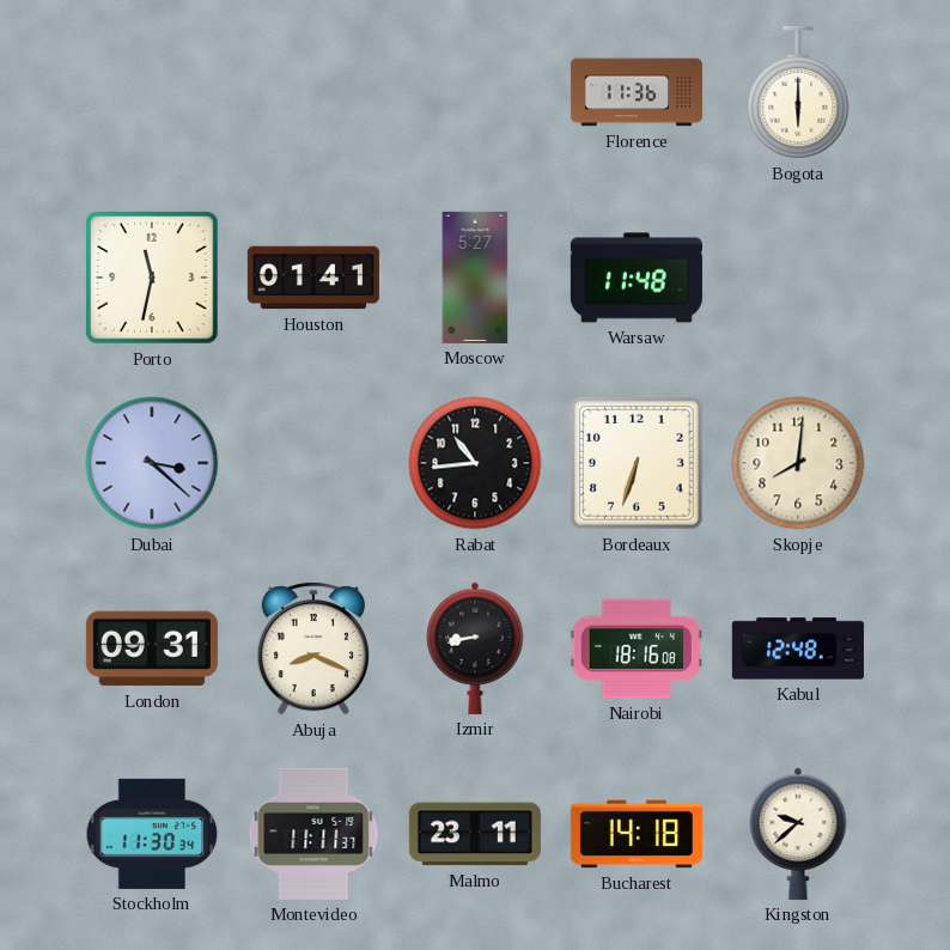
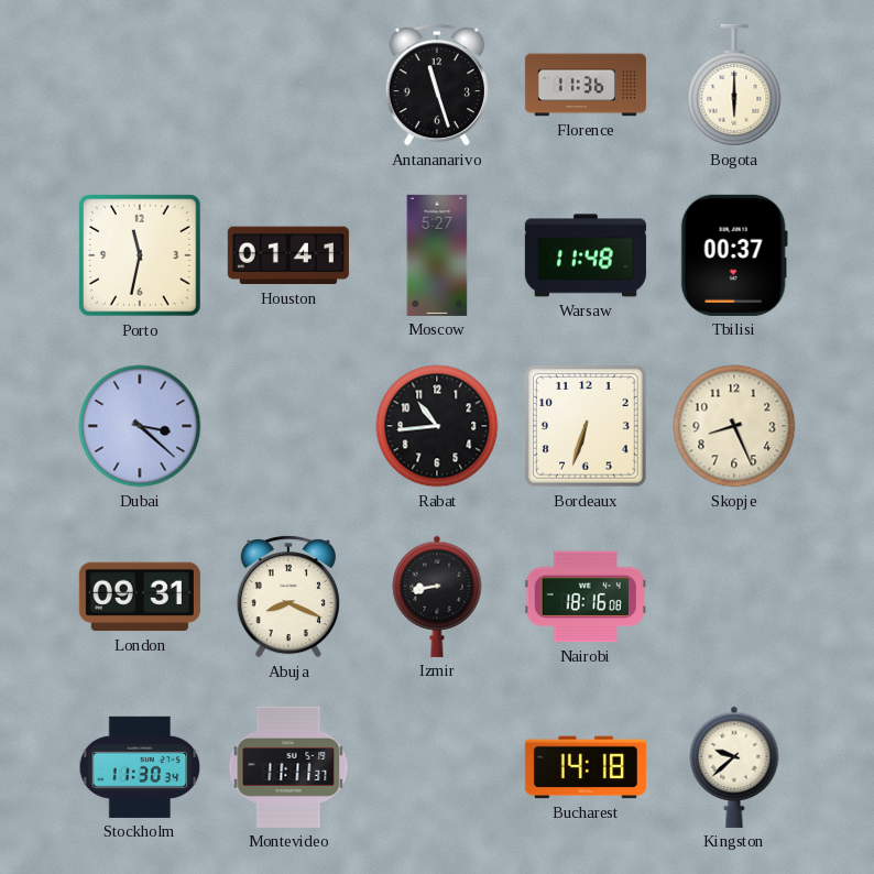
Antananarivo: none -> 11:27 (437, 85)
Tbilisi: none -> 00:37 (734, 255)
Skopje: 8:01 -> 8:26 (734, 426)
Kabul: 12:48 -> none (798, 648)
Malmo: 23:11 -> none (475, 834)
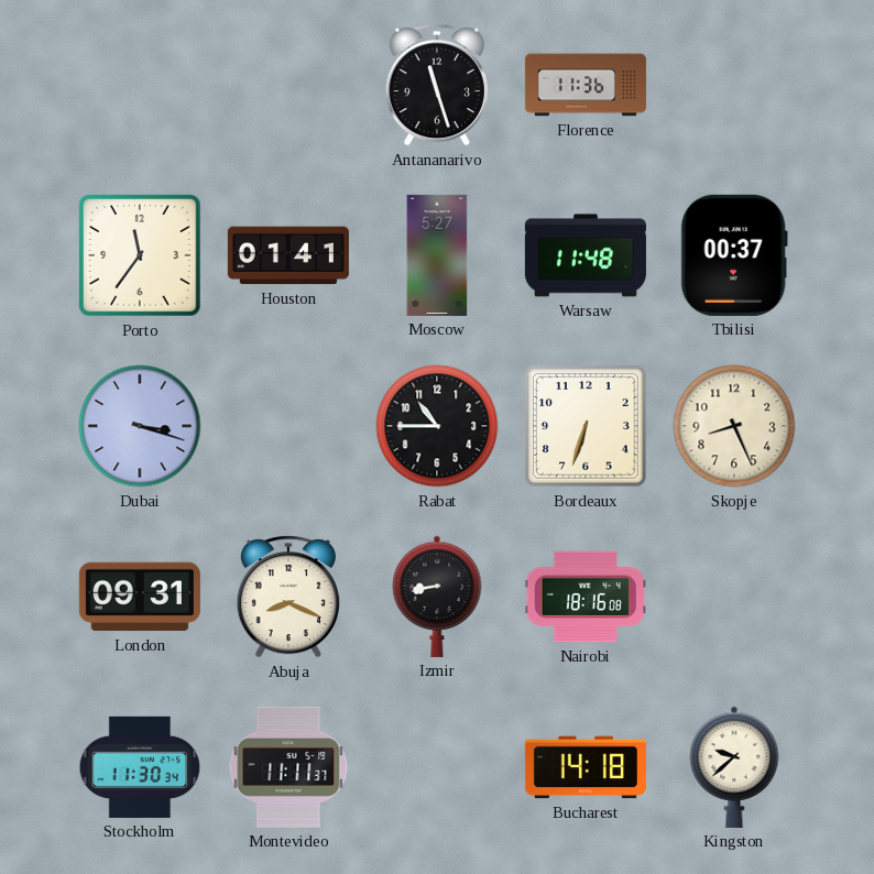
Bogota: 6:00 -> none (734, 85)
Porto: 11:32 -> 11:36 (140, 255)
Dubai: 3:22 -> 3:18 (140, 426)
Rabat: 10:44 -> 10:45 (437, 426)
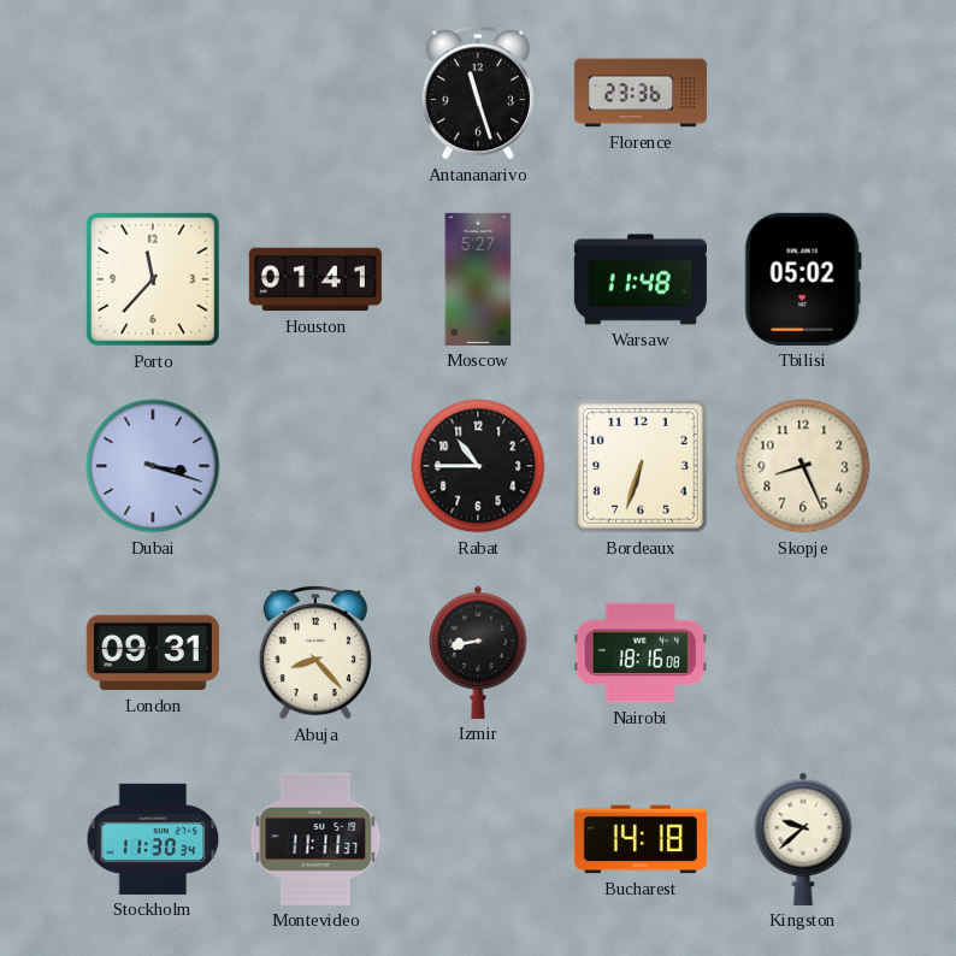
Florence: 11:36 -> 23:36 (641, 93)
Porto: 11:36 -> 11:37 (153, 279)
Tbilisi: 00:37 -> 05:02 (803, 279)
Abuja: 8:19 -> 8:23 (315, 653)
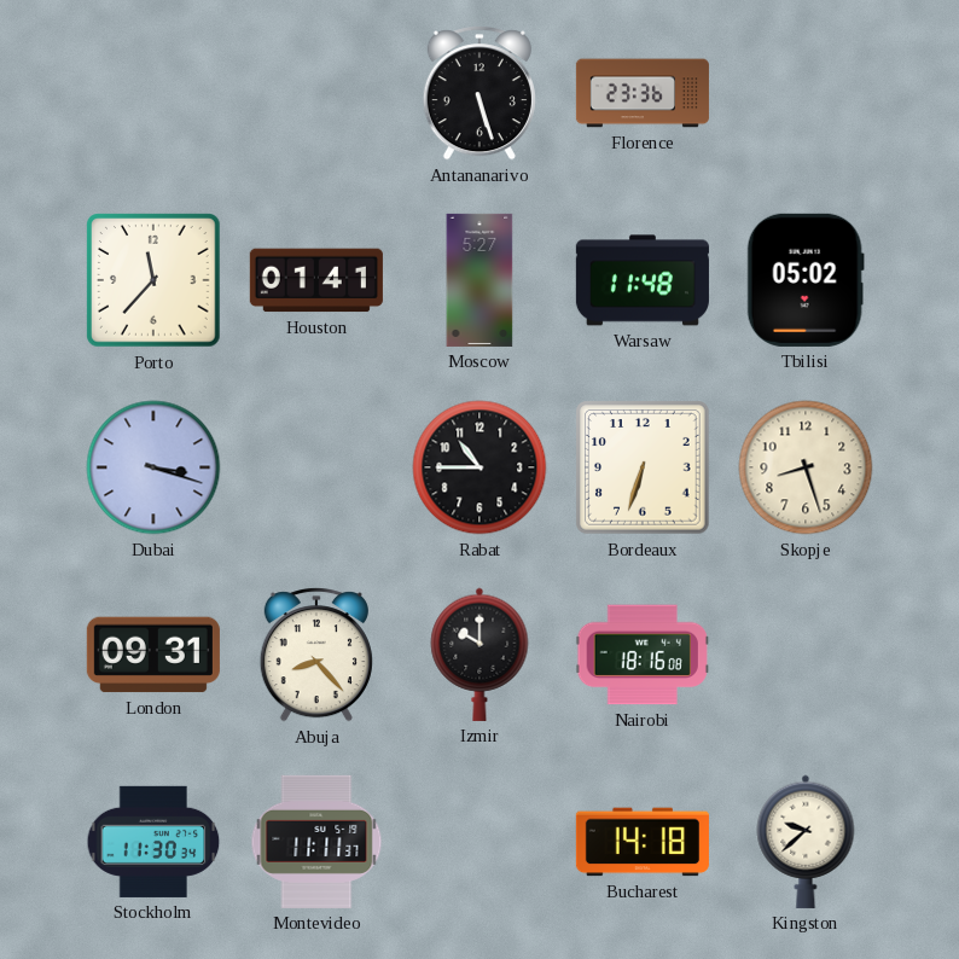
Antananarivo: 11:27 -> 5:27 (479, 93)
Skopje: 8:26 -> 8:27 (806, 467)
Izmir: 8:43 -> 10:00 (479, 655)
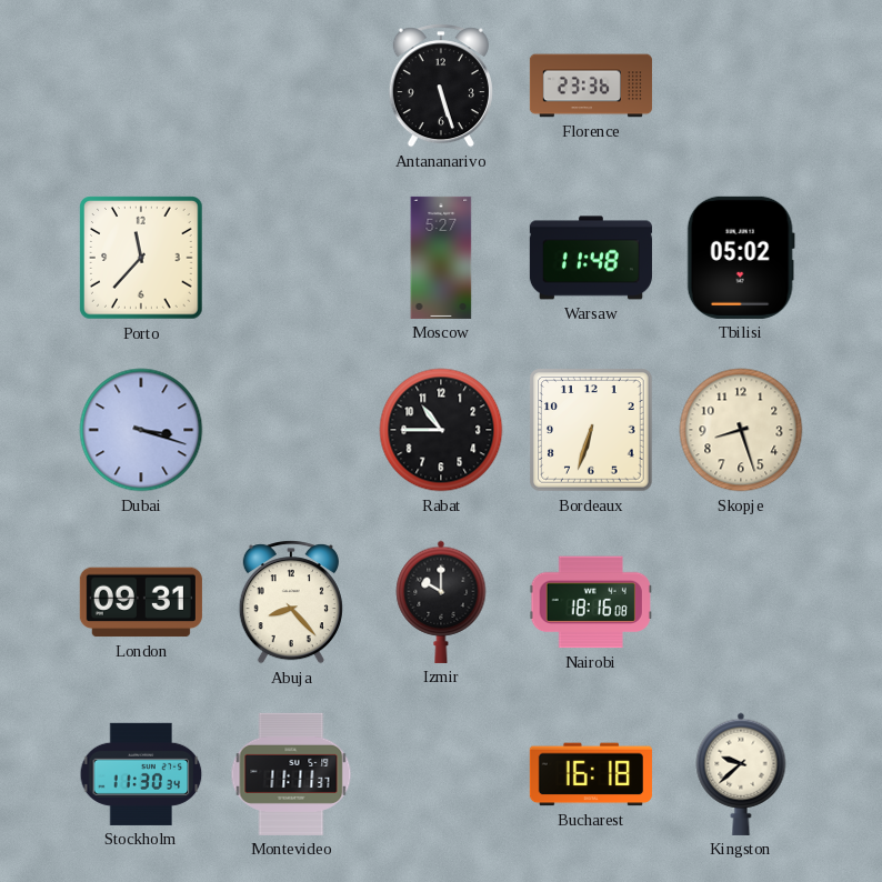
Houston: 01:41 -> none (316, 280)
Bucharest: 14:18 -> 16:18 (591, 774)
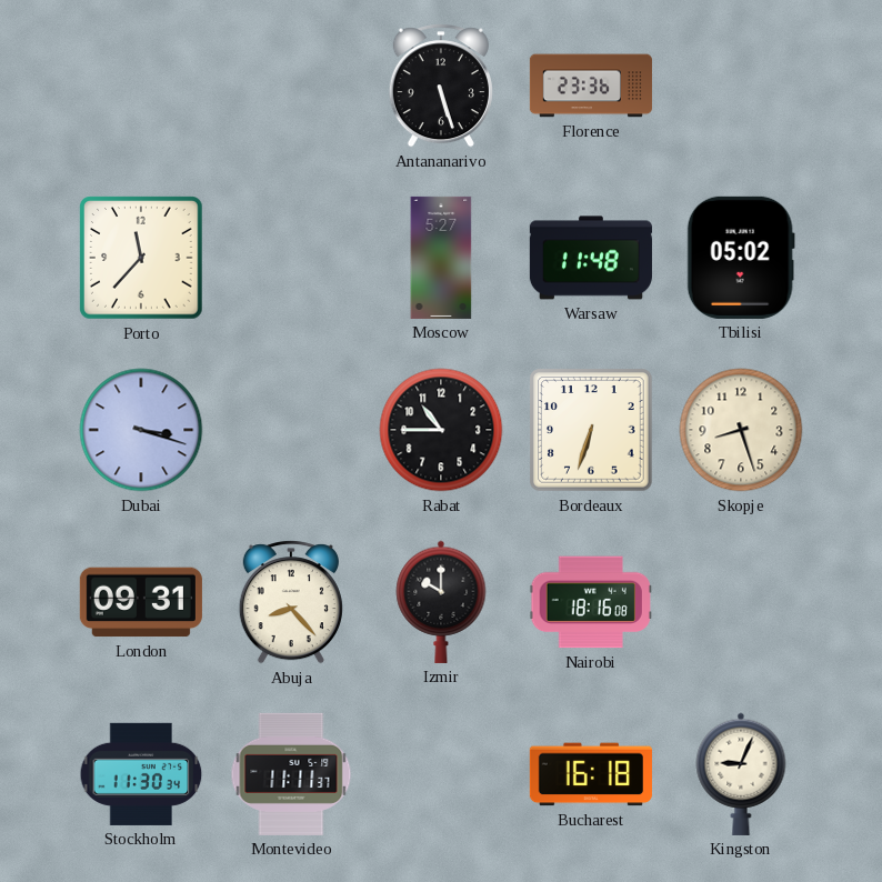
Kingston: 9:38 -> 9:04 (741, 774)
